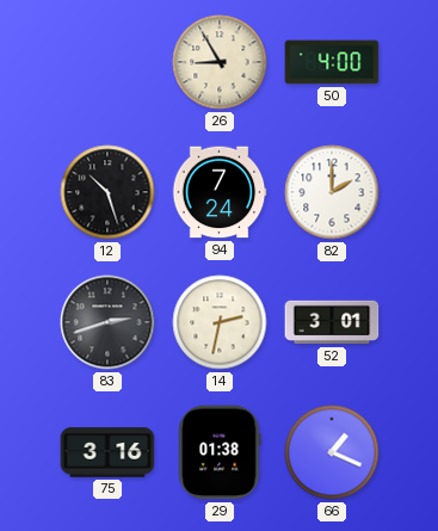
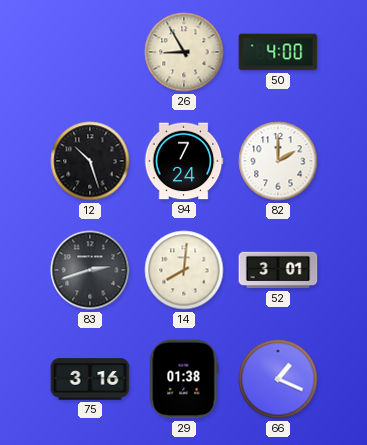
14: 2:32 -> 8:01 (184, 270)
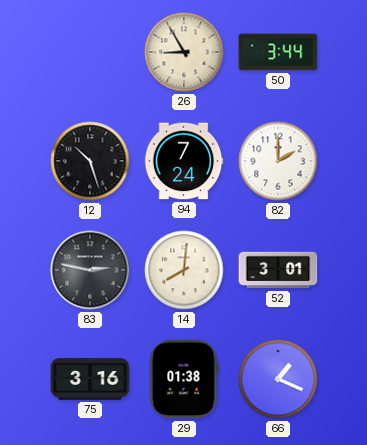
50: 4:00 -> 3:44 (278, 52)
83: 2:42 -> 2:47 (90, 270)
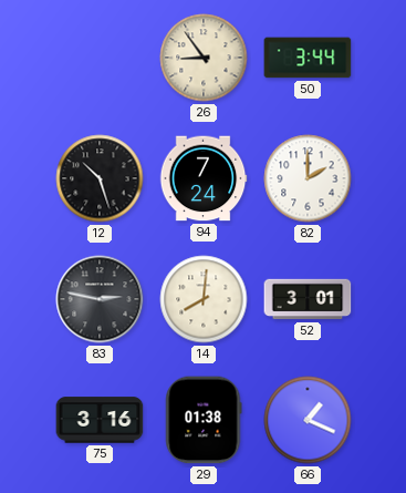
26: 8:55 -> 8:54 (204, 58)
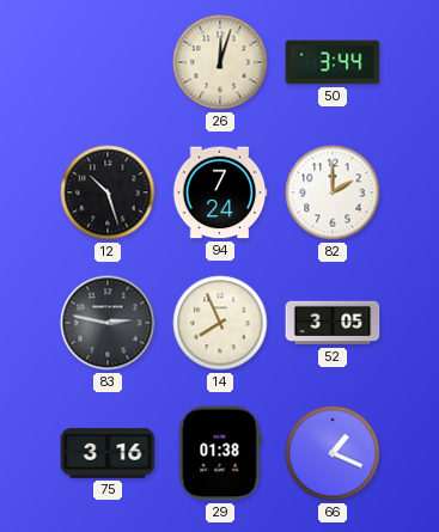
26: 8:54 -> 12:03 (220, 62)
14: 8:01 -> 7:56 (220, 323)
52: 3:01 -> 3:05 (333, 323)
